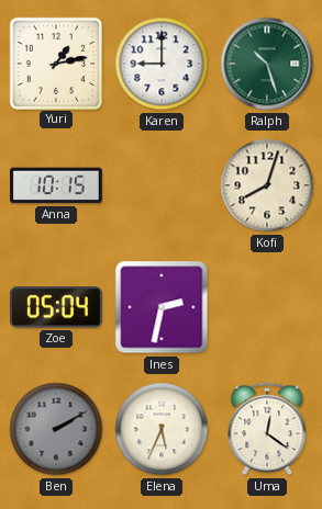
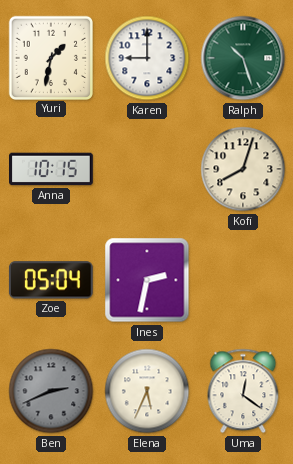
Yuri: 1:13 -> 1:32 (50, 57)
Ben: 2:10 -> 2:41 (51, 391)
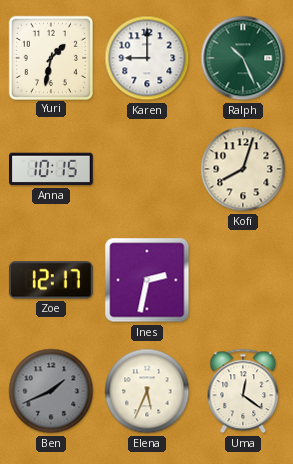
Ralph: 10:27 -> 10:26 (243, 58)
Zoe: 05:04 -> 12:17 (51, 280)
Ben: 2:41 -> 1:41 (51, 391)
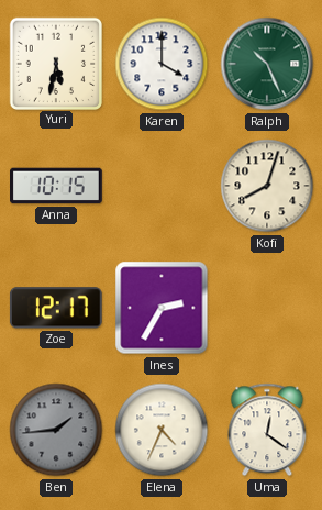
Yuri: 1:32 -> 5:32 (55, 63)
Karen: 9:00 -> 4:00 (162, 64)
Ines: 2:32 -> 2:35 (162, 308)
Ben: 1:41 -> 1:44 (56, 430)
Elena: 5:34 -> 4:34 (162, 430)
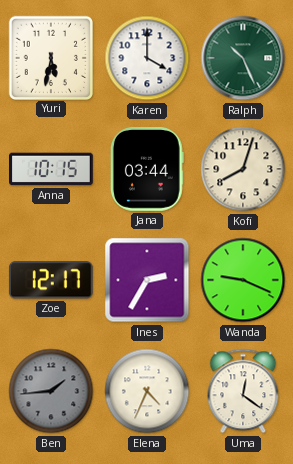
Jana: none -> 03:44 (147, 170)
Wanda: none -> 9:19 (243, 280)
